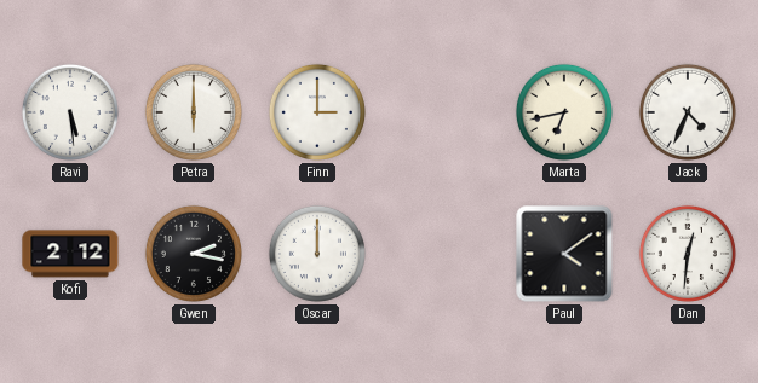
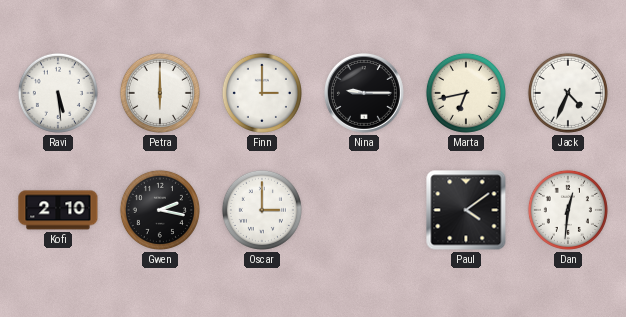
Nina: none -> 9:15 (365, 94)
Kofi: 2:12 -> 2:10 (58, 210)
Oscar: 12:00 -> 3:00 (262, 210)
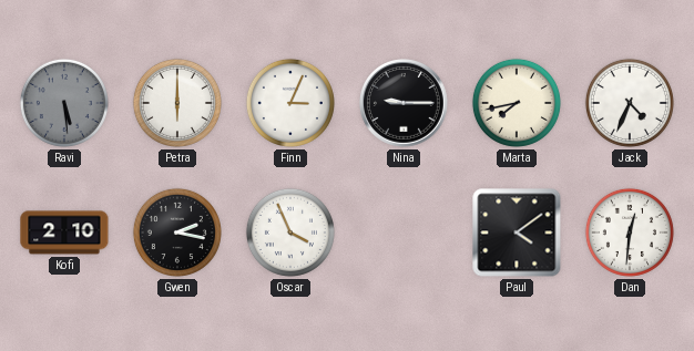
Ravi dial: white -> grey (64, 103)
Finn: 3:00 -> 3:04 (290, 103)
Marta: 6:43 -> 7:43 (517, 103)
Oscar: 3:00 -> 3:56 (290, 233)
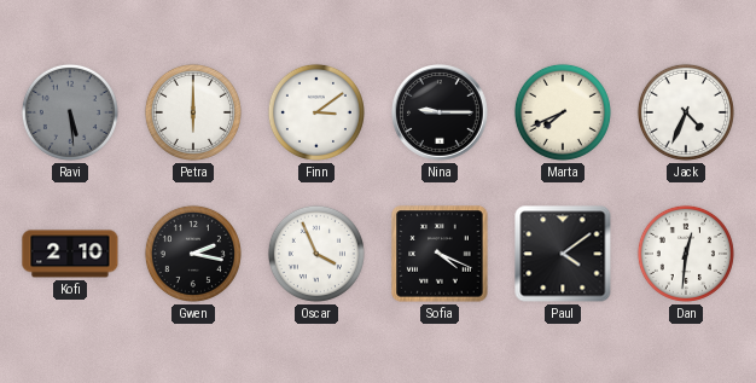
Finn: 3:04 -> 3:09 (316, 112)
Marta: 7:43 -> 7:41 (563, 112)
Sofia: none -> 4:19 (440, 254)
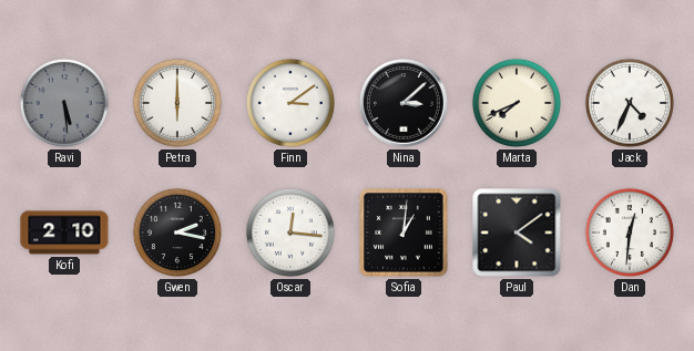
Nina: 9:15 -> 3:08 (405, 104)
Oscar: 3:56 -> 12:16 (290, 233)
Sofia: 4:19 -> 1:01 (404, 233)
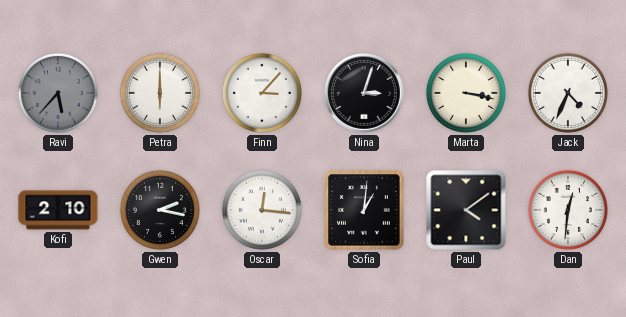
Ravi: 5:29 -> 5:37 (58, 93)
Finn: 3:09 -> 3:07 (262, 93)
Nina: 3:08 -> 3:03 (365, 94)
Marta: 7:41 -> 3:17 (466, 93)
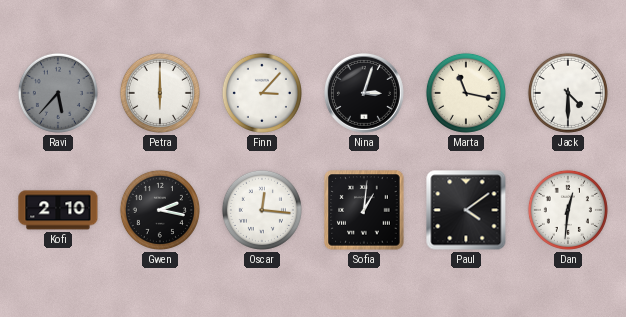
Marta: 3:17 -> 11:17 (466, 93)
Jack: 4:34 -> 4:30 (568, 93)
